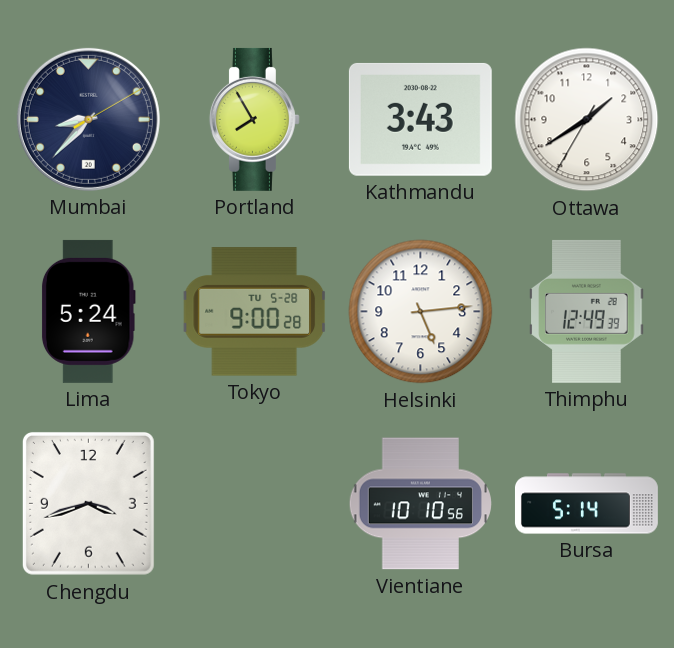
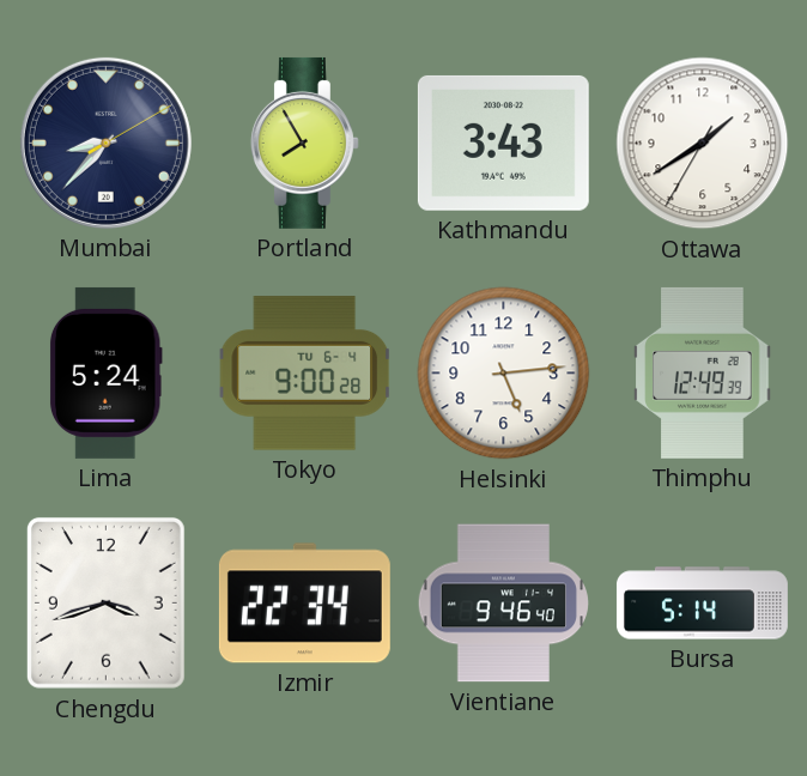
Tokyo date: TU 5-28 -> TU 6-4 (305, 374)
Izmir: none -> 22:34 (304, 604)
Vientiane: 10:10 -> 9:46 (503, 604)
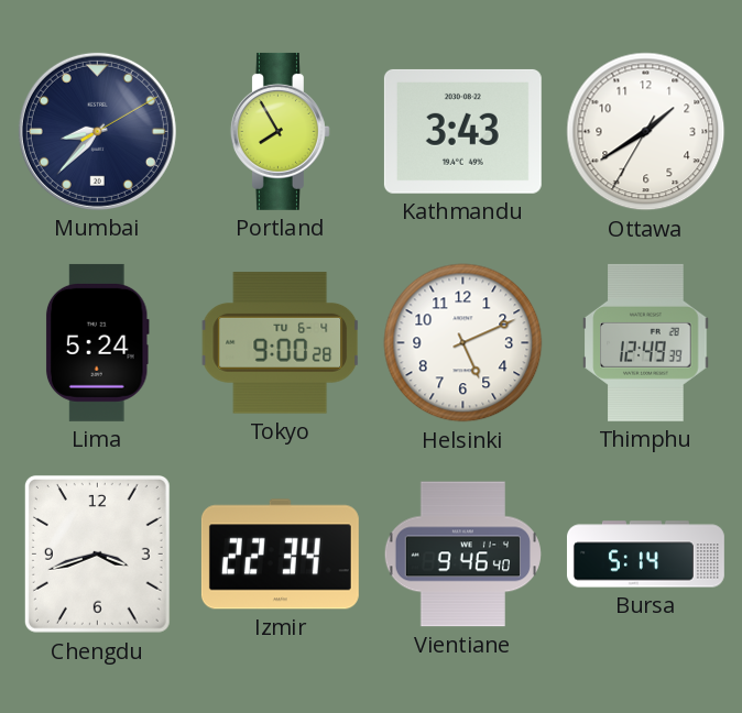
Helsinki: 5:14 -> 5:11 (463, 343)
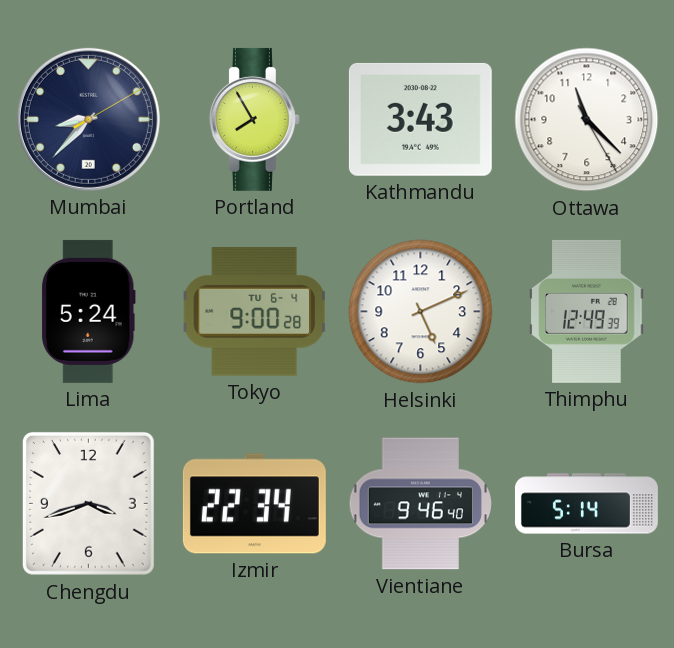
Ottawa: 1:39 -> 11:22 (587, 120)
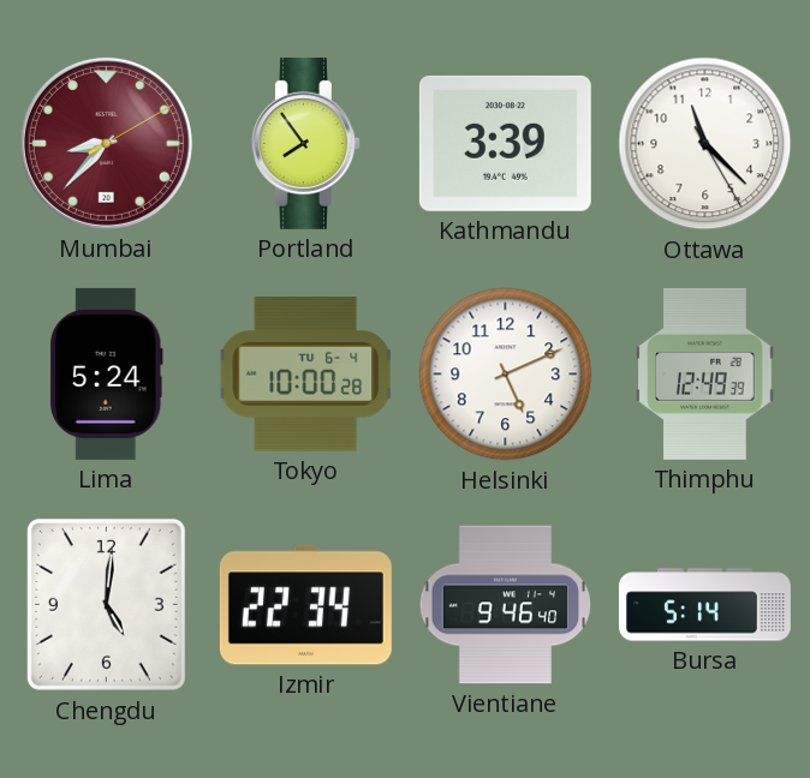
Mumbai dial: navy -> burgundy (106, 143)
Portland: 7:55 -> 7:54 (305, 143)
Kathmandu: 3:43 -> 3:39 (505, 143)
Tokyo: 9:00 -> 10:00 (306, 375)
Chengdu: 3:42 -> 5:01 (106, 604)
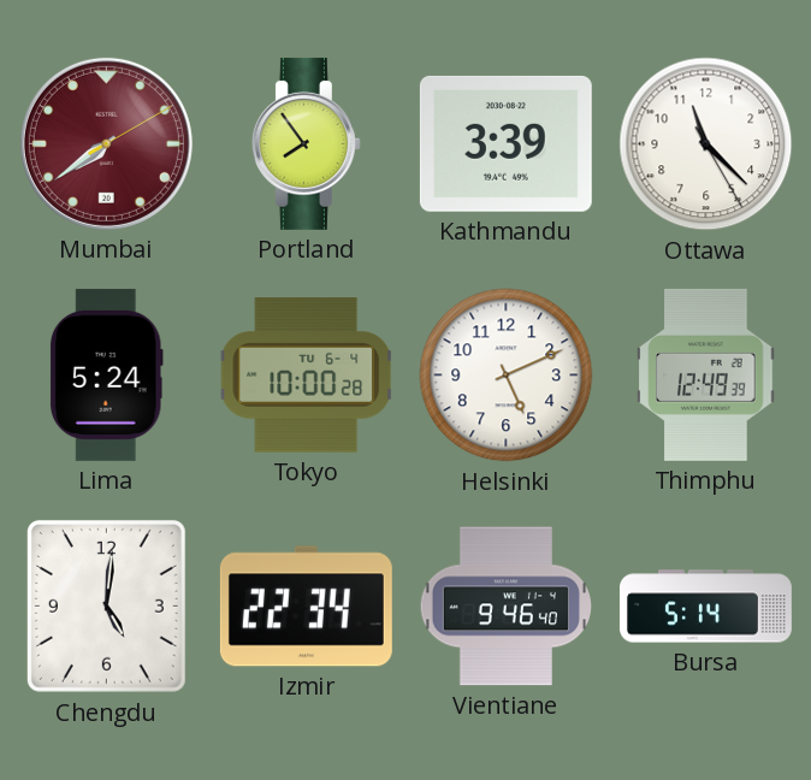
Mumbai: 8:37 -> 7:39 (106, 143)
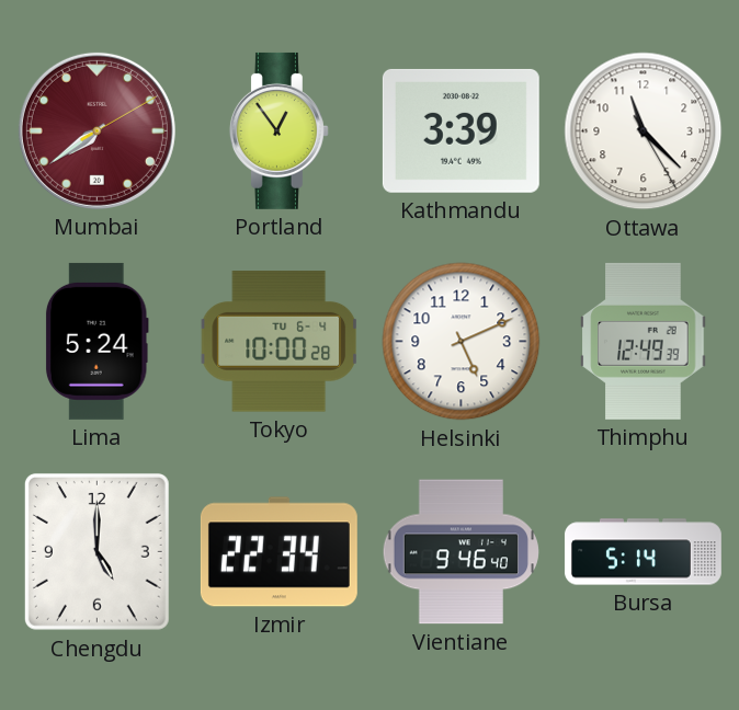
Portland: 7:54 -> 12:54 (278, 130)
Chengdu: 5:01 -> 5:00 (96, 551)
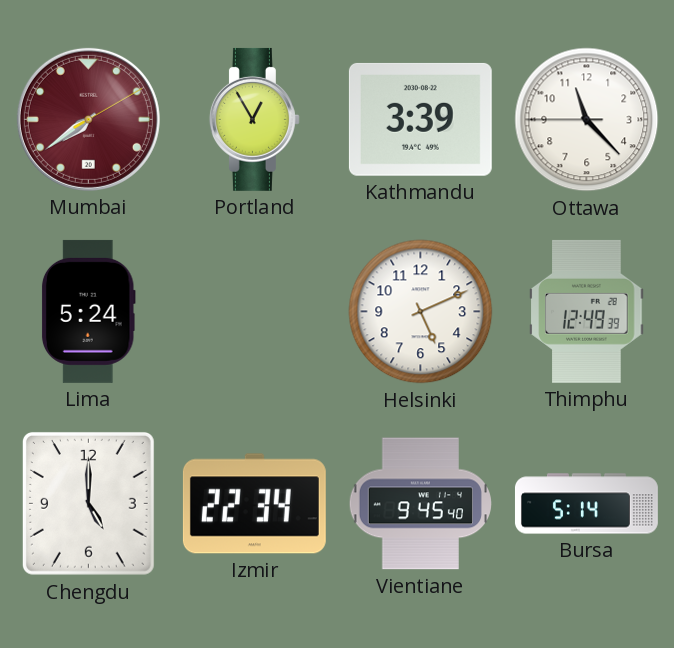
Portland: 12:54 -> 12:55 (254, 119)
Ottawa: 11:22:25 -> 11:22:45 (587, 120)
Tokyo: 10:00 -> none (280, 342)
Vientiane: 9:46 -> 9:45 (420, 504)
